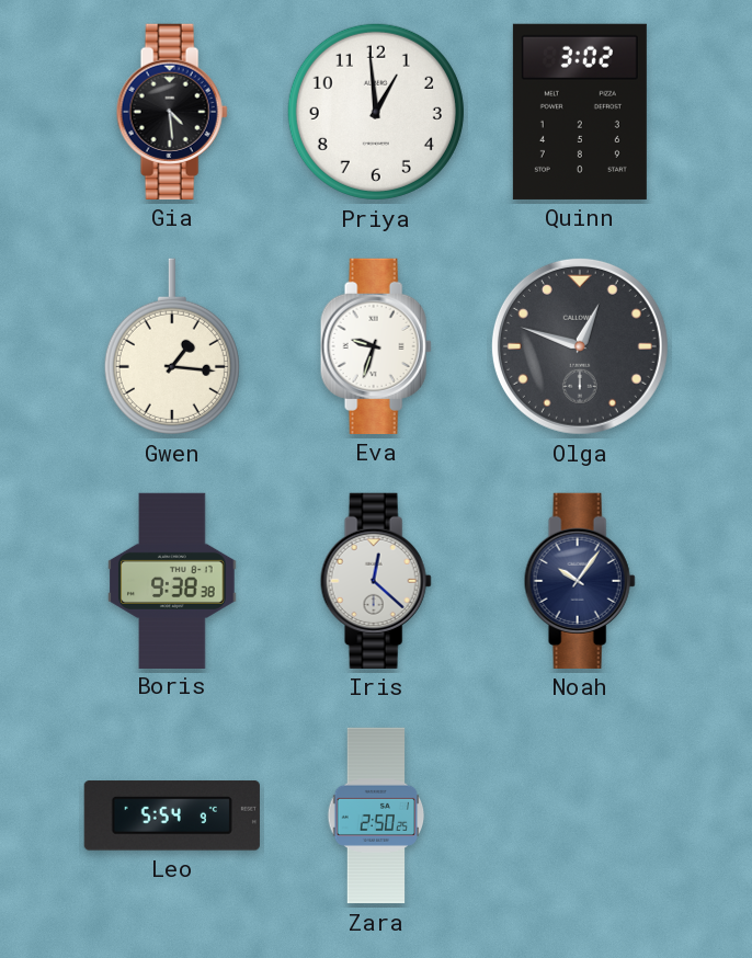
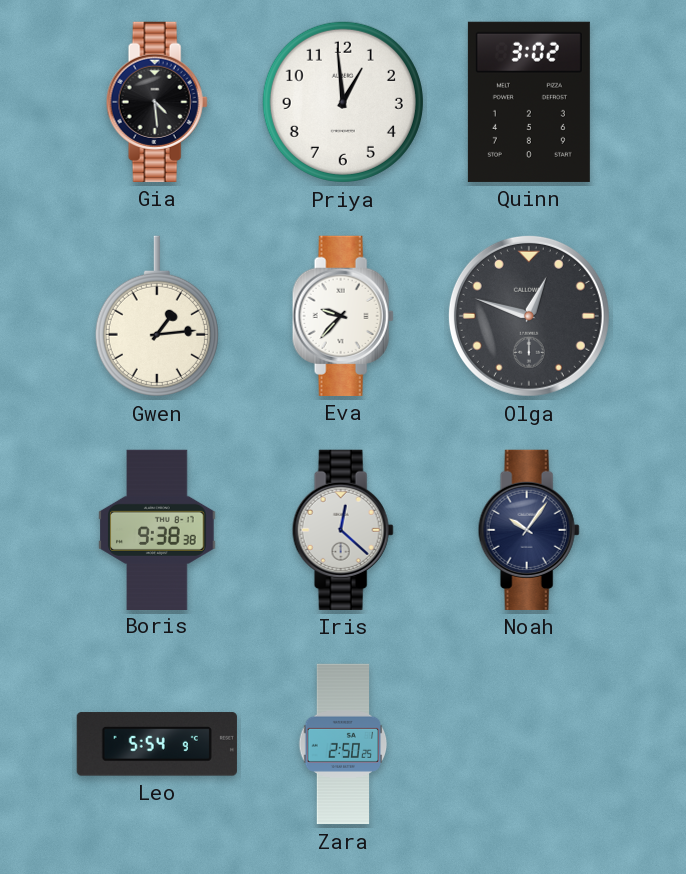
Gwen: 1:16 -> 1:14 (157, 316)
Eva: 9:33 -> 9:37 (343, 316)
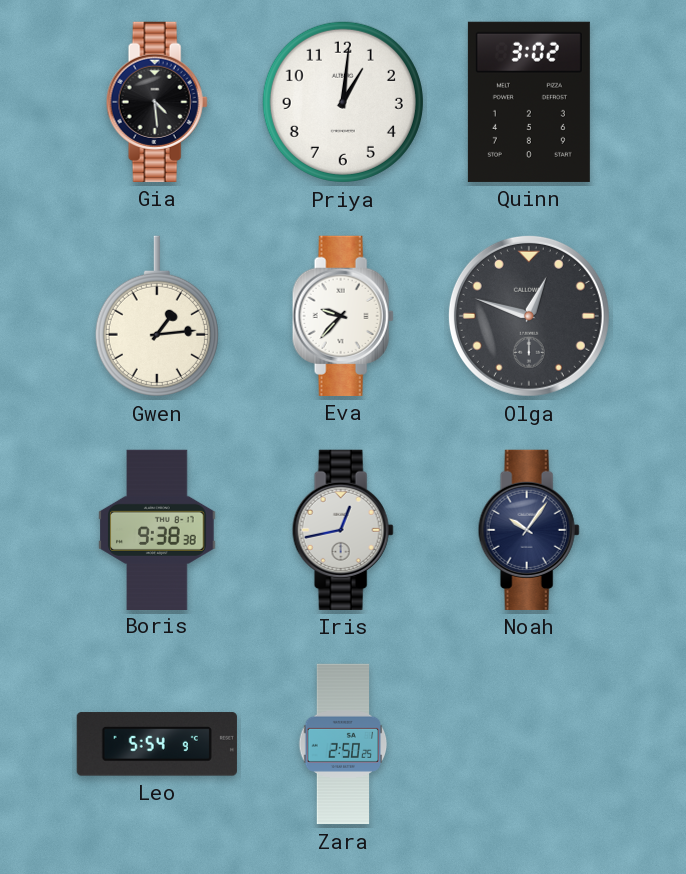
Priya: 12:59 -> 1:01 (343, 102)
Iris: 12:22 -> 12:43 (343, 530)
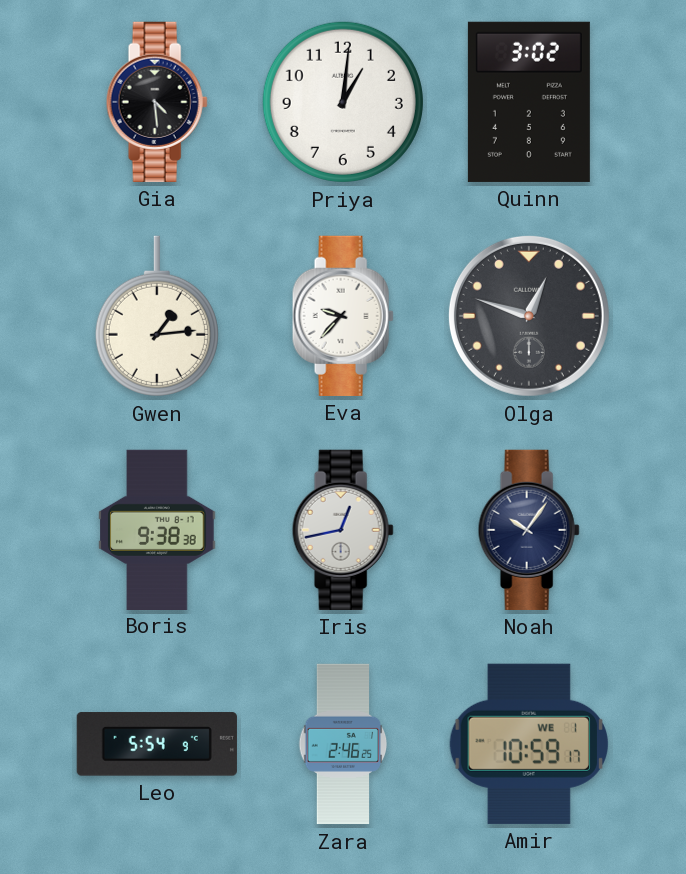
Zara: 2:50 -> 2:46 (343, 744)
Amir: none -> 10:59 (529, 744)
